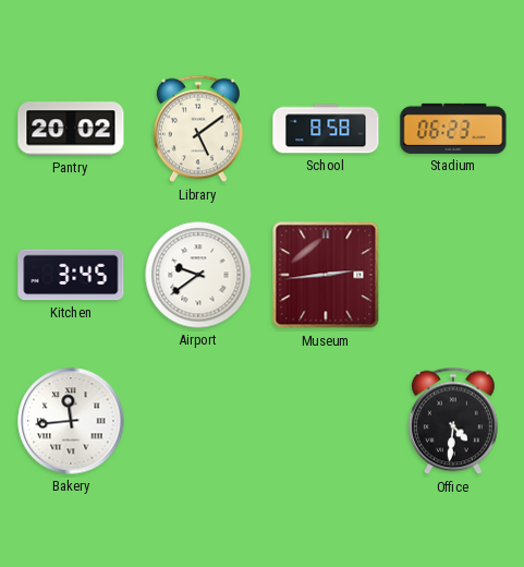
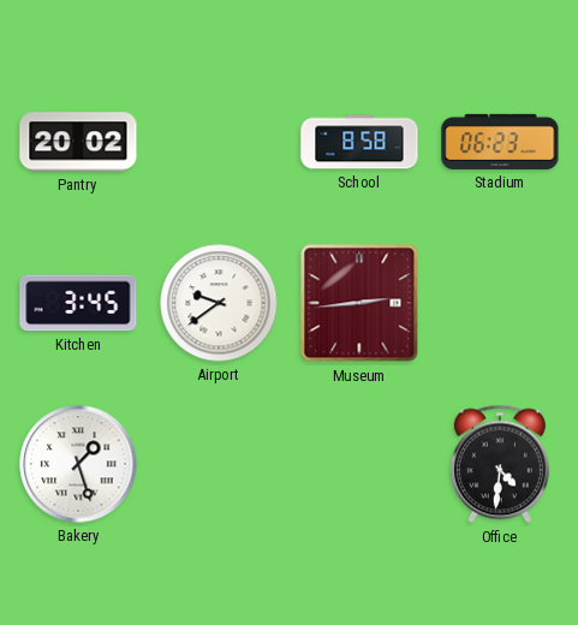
Library: 5:09 -> none (198, 129)
Bakery: 11:44 -> 1:27 (78, 464)
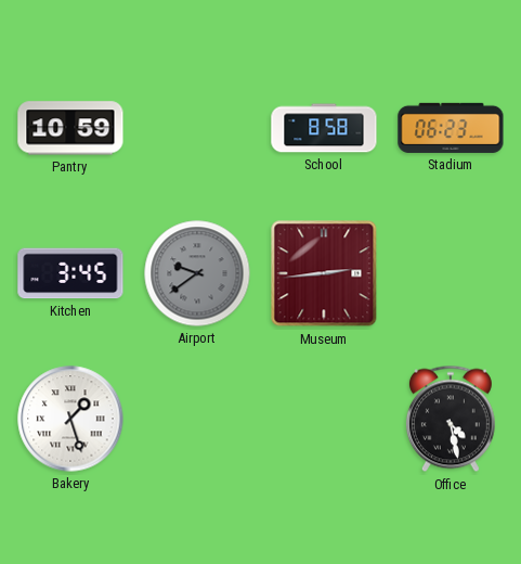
Pantry: 20:02 -> 10:59 (70, 128)
Airport dial: white -> grey (197, 273)
Office: 4:31 -> 4:28 (451, 419)
